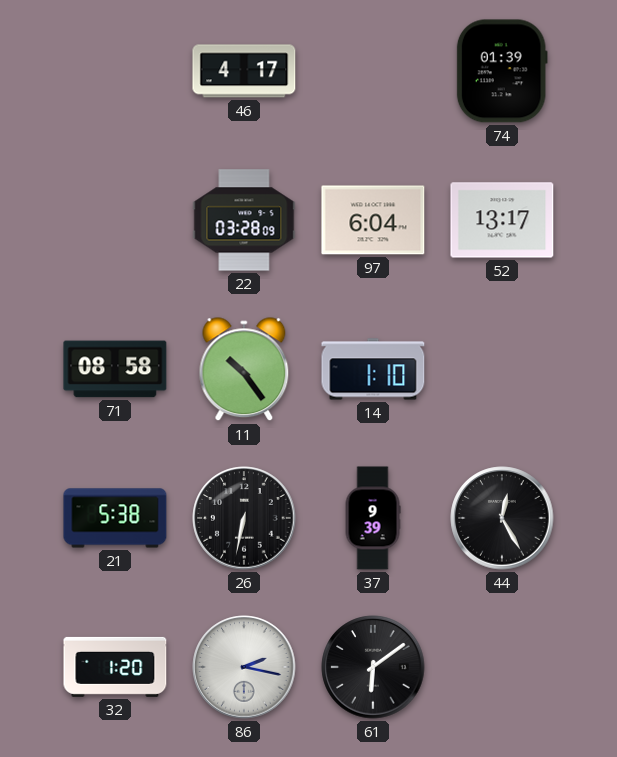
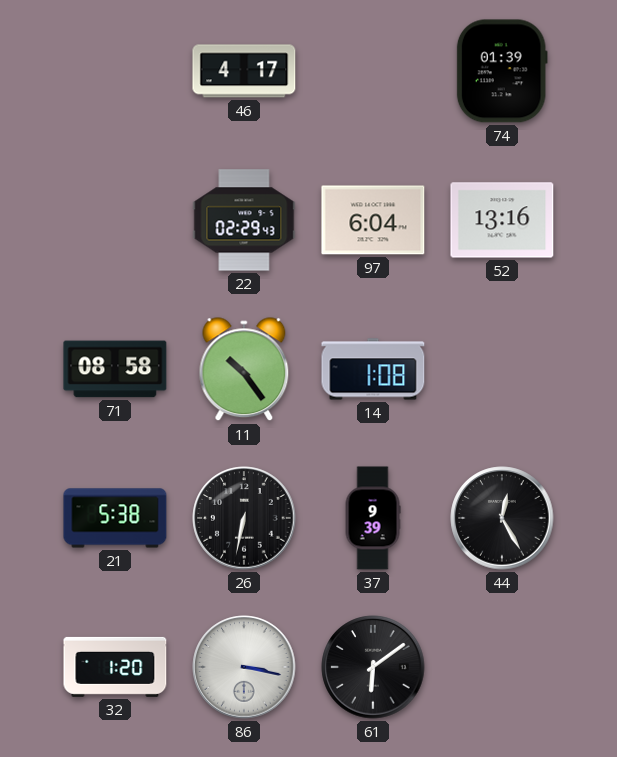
22: 03:28 -> 02:29 (244, 220)
52: 13:17 -> 13:16 (502, 220)
14: 1:10 -> 1:08 (373, 369)
86: 2:17 -> 3:17 (244, 667)
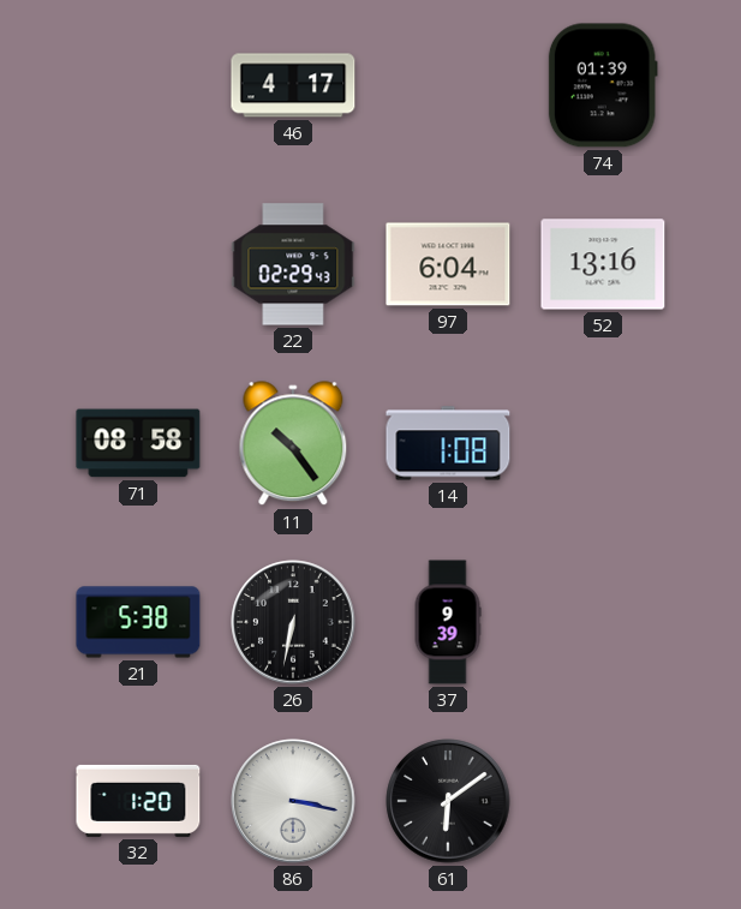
44: 12:25 -> none (502, 518)
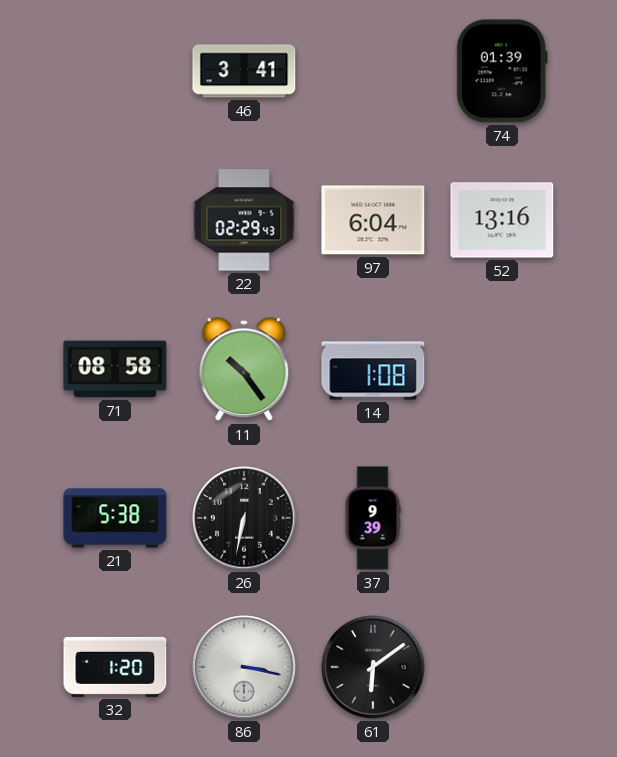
46: 4:17 -> 3:41 (244, 71)
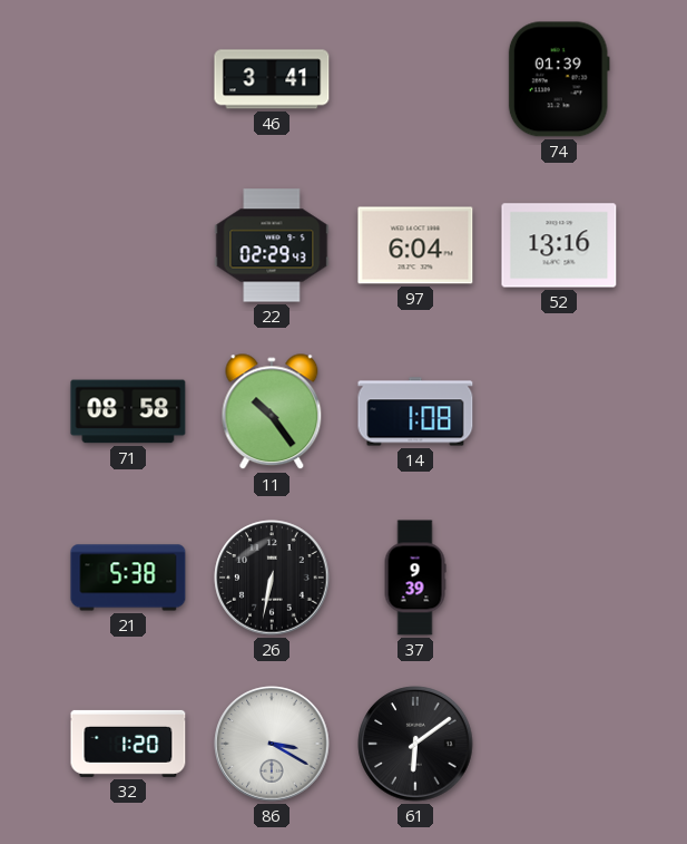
86: 3:17 -> 3:20 (272, 744)
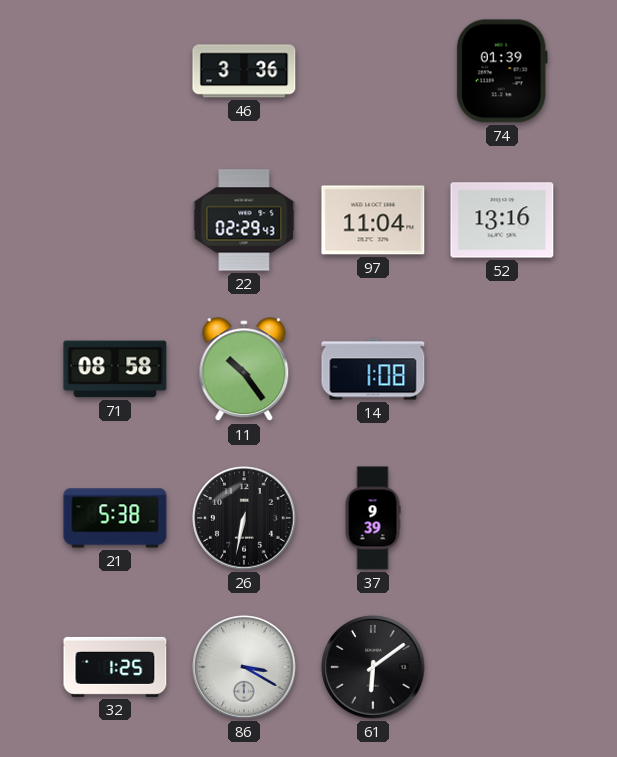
46: 3:41 -> 3:36 (244, 71)
97: 6:04 -> 11:04 (373, 220)
32: 1:20 -> 1:25 (115, 667)
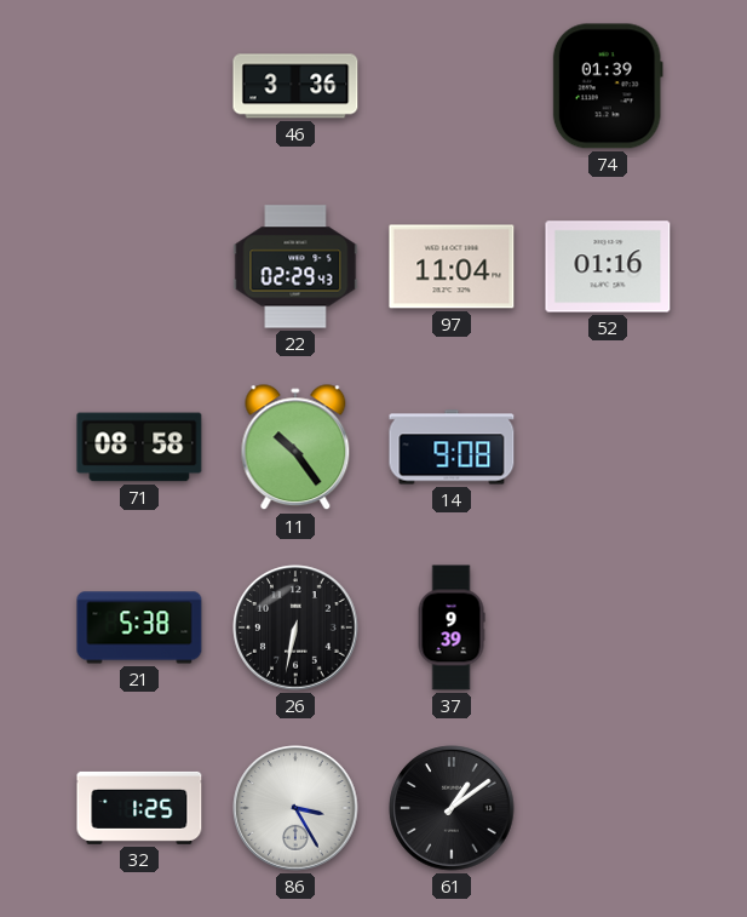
52: 13:16 -> 01:16 (608, 266)
14: 1:08 -> 9:08 (452, 447)
86: 3:20 -> 3:25 (295, 808)
61: 6:09 -> 1:09 (452, 808)
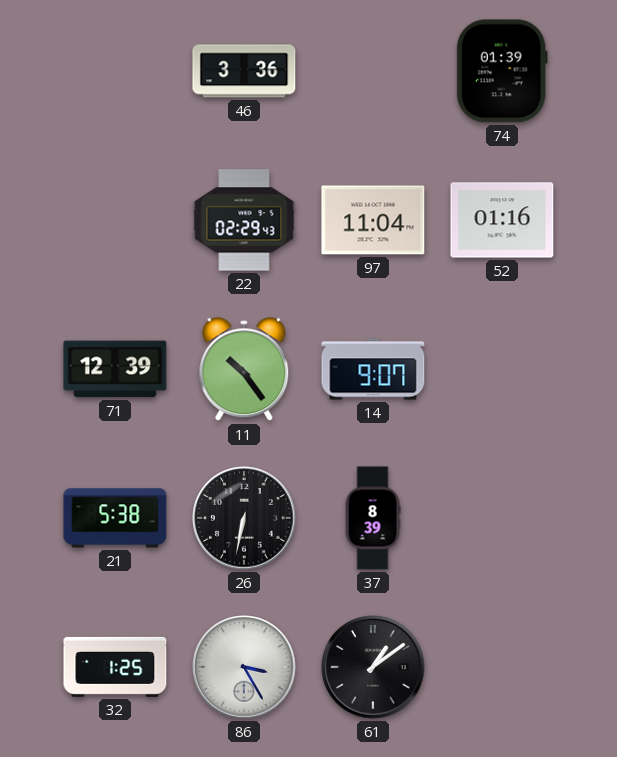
71: 08:58 -> 12:39 (115, 369)
14: 9:08 -> 9:07 (373, 369)
37: 9:39 -> 8:39 (373, 518)
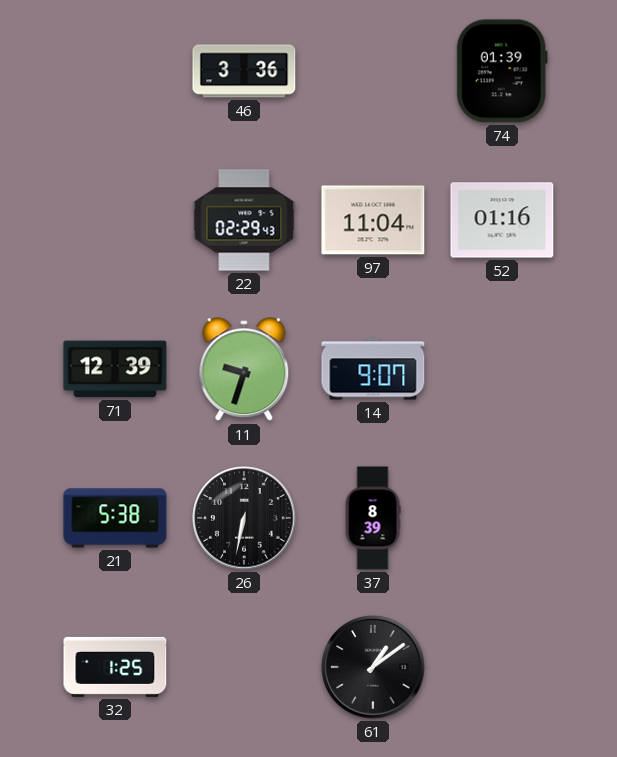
11: 10:24 -> 9:33 (244, 370)
86: 3:25 -> none (244, 667)
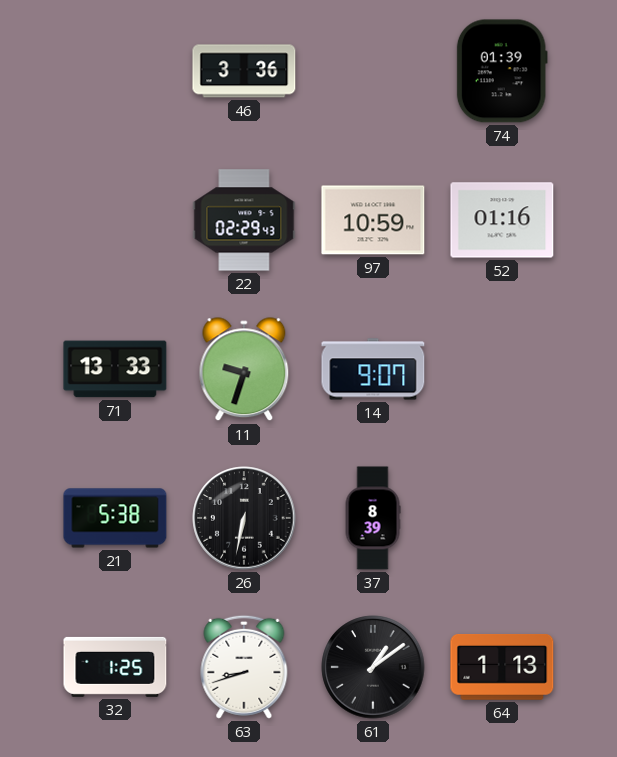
97: 11:04 -> 10:59 (373, 220)
71: 12:39 -> 13:33 (115, 369)
63: none -> 8:42 (244, 667)
64: none -> 1:13 (502, 668)
